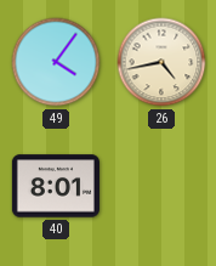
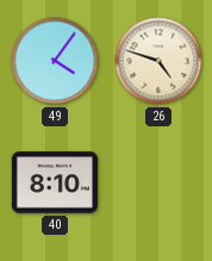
26: 4:43 -> 4:48 (158, 61)
40: 8:01 -> 8:10 (55, 182)
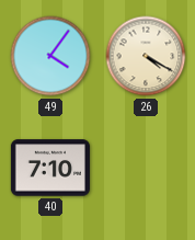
26: 4:48 -> 4:20 (146, 56)
40: 8:10 -> 7:10 (50, 168)
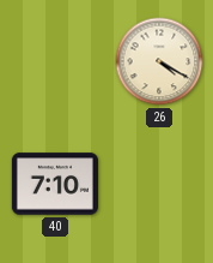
49: 4:06 -> none (50, 56)
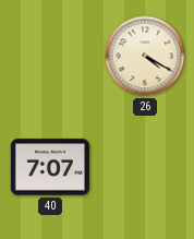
40: 7:10 -> 7:07 (50, 167)
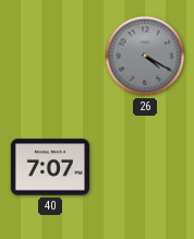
26 dial: cream -> grey (145, 56)
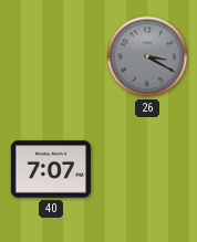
26: 4:20 -> 3:20 (147, 56)
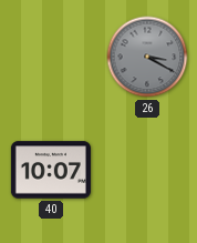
40: 7:07 -> 10:07 (51, 170)
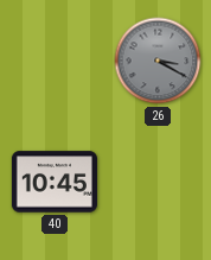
40: 10:07 -> 10:45 (55, 182)
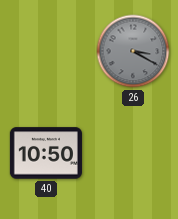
40: 10:45 -> 10:50 (46, 153)
